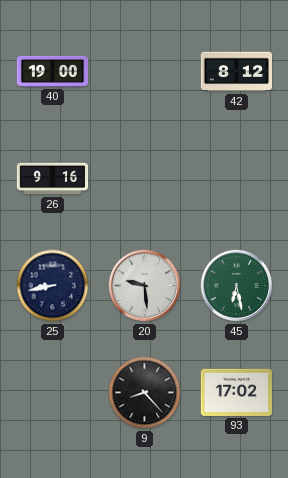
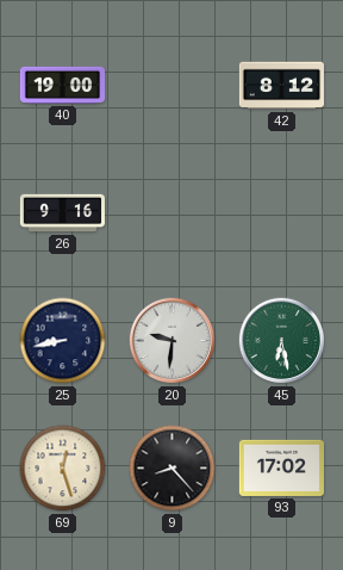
20: 9:29 -> 9:31 (173, 341)
69: none -> 12:27 (63, 469)
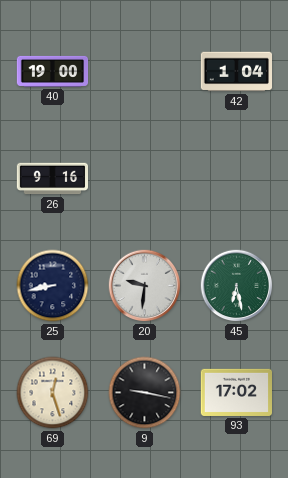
42: 8:12 -> 1:04 (237, 72)
9: 8:23 -> 9:17 (145, 393)
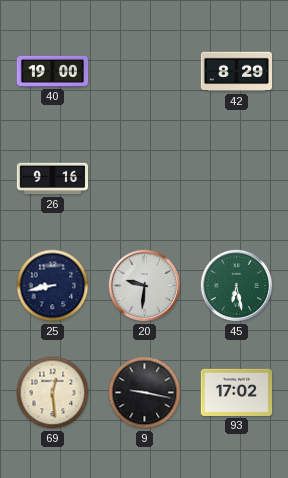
42: 1:04 -> 8:29 (237, 72)
69: 12:27 -> 12:29 (53, 393)
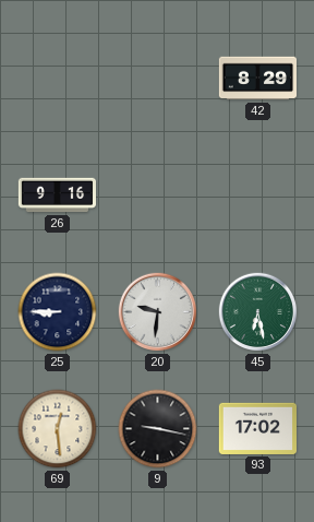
40: 19:00 -> none (53, 71)
25: 8:43 -> 8:45 (58, 312)
